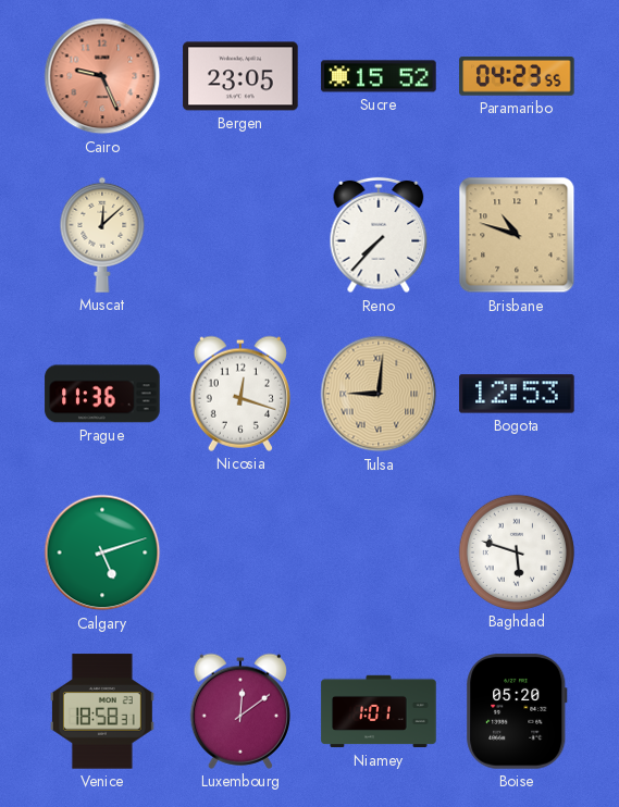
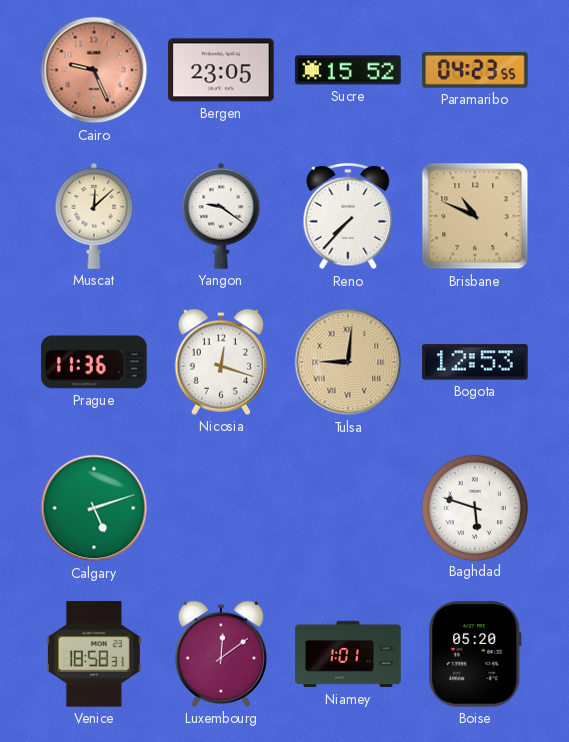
Yangon: none -> 9:21 (221, 216)
Brisbane: 10:48 -> 10:49 (475, 216)
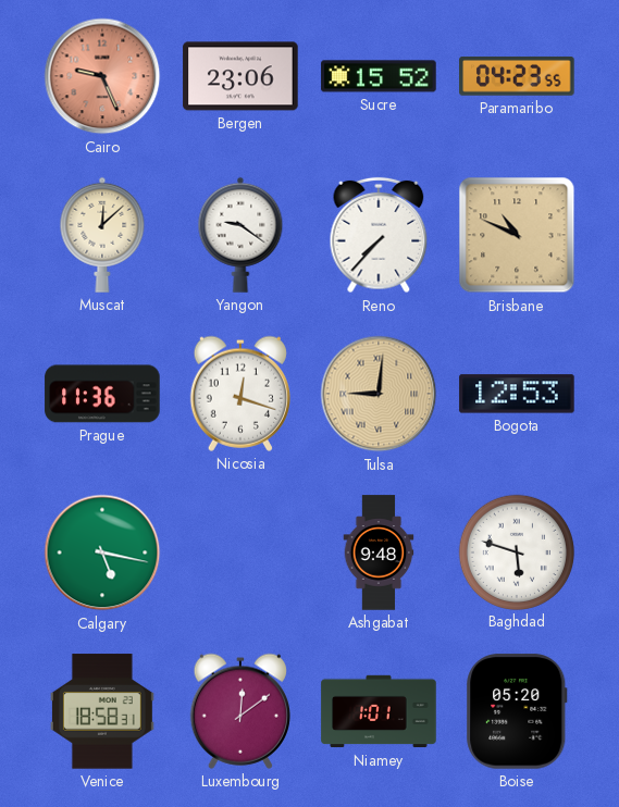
Bergen: 23:05 -> 23:06 (240, 76)
Calgary: 5:12 -> 5:17 (102, 553)
Ashgabat: none -> 9:48 (379, 553)
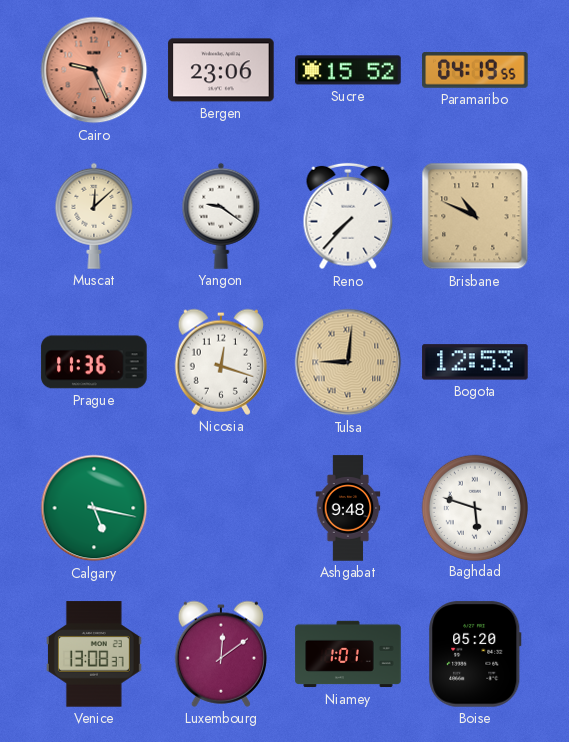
Paramaribo: 04:23 -> 04:19 (475, 70)
Venice: 18:58 -> 13:08 (94, 654)
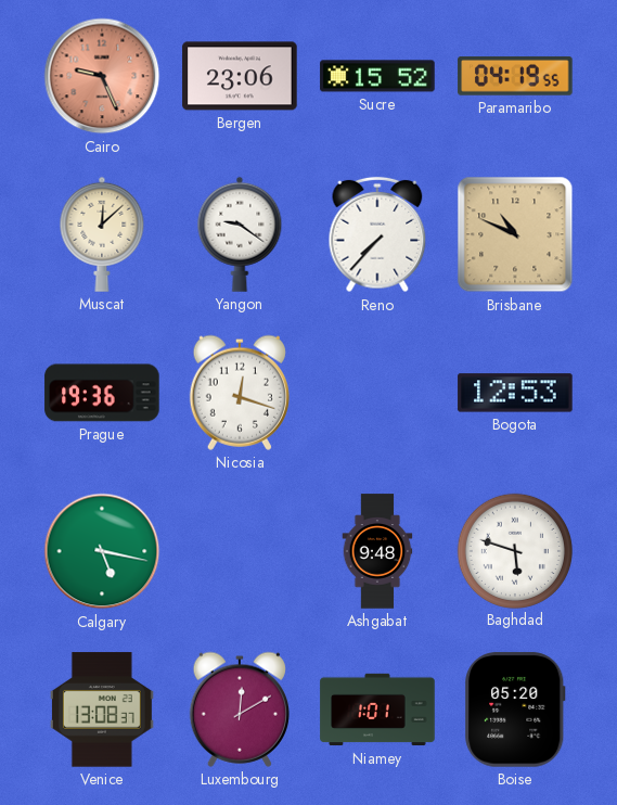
Prague: 11:36 -> 19:36 (102, 393)
Tulsa: 9:01 -> none (348, 362)
Luxembourg: 12:09 -> 12:10 (240, 710)
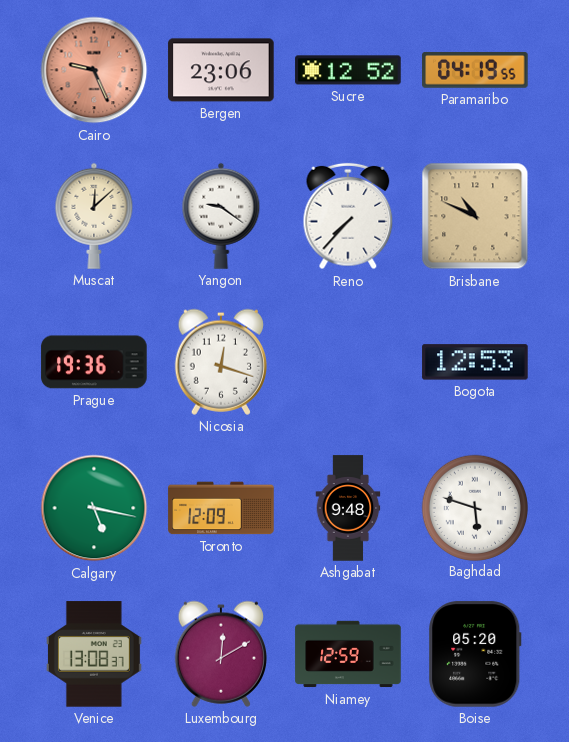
Sucre: 15:52 -> 12:52 (348, 70)
Toronto: none -> 12:09 (221, 508)
Niamey: 1:01 -> 12:59 (348, 654)
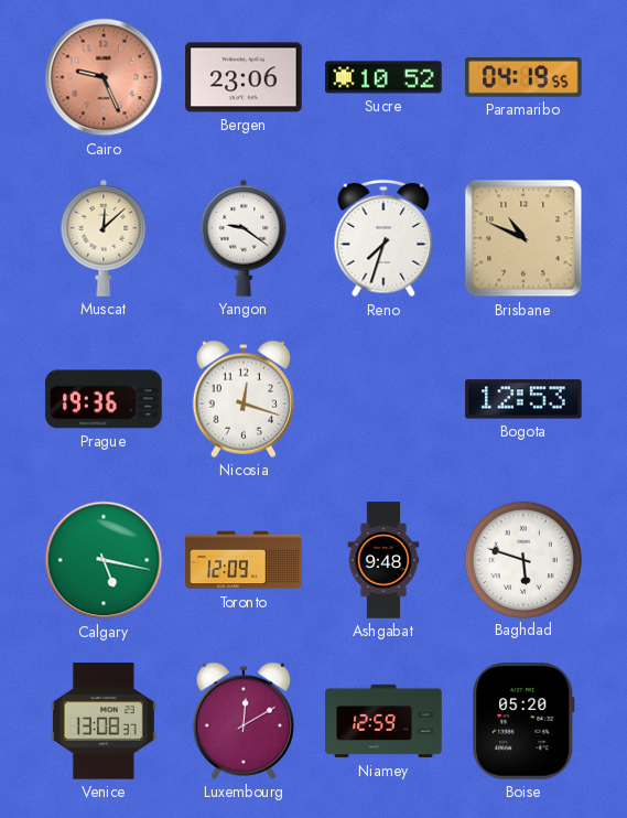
Sucre: 12:52 -> 10:52 (383, 77)
Reno: 7:37 -> 7:33 (383, 238)
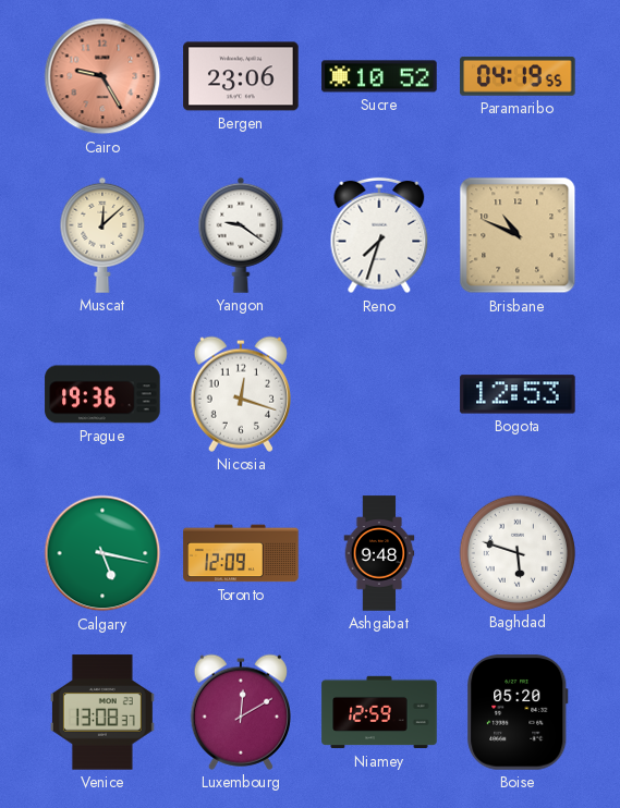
Cairo: 9:26 -> 9:25 (102, 76)
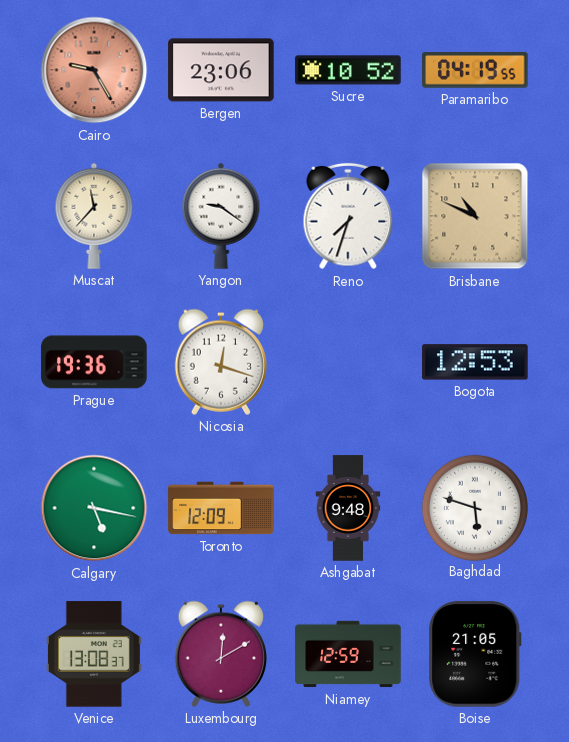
Muscat: 12:08 -> 11:37 (94, 216)
Boise: 05:20 -> 21:05 (475, 654)
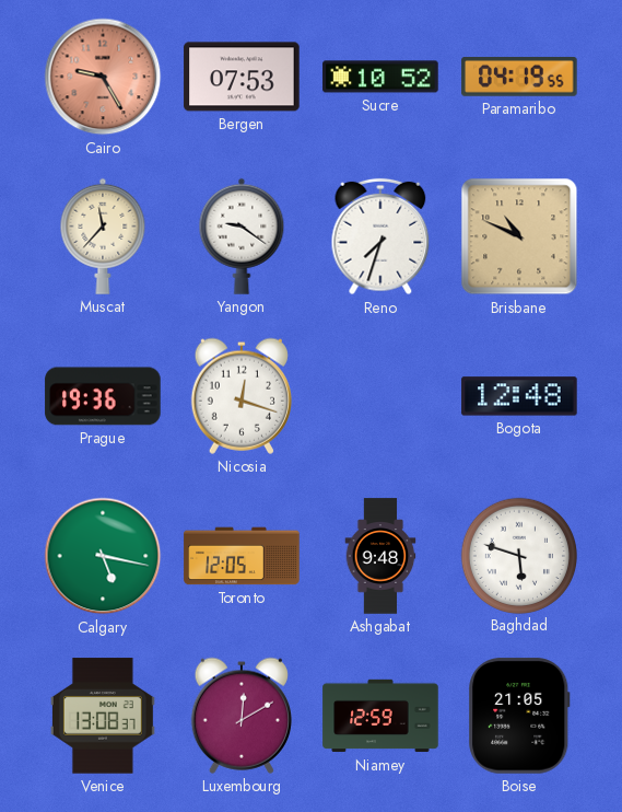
Bergen: 23:06 -> 07:53 (242, 77)
Bogota: 12:53 -> 12:48 (519, 396)
Toronto: 12:09 -> 12:05 (242, 556)
